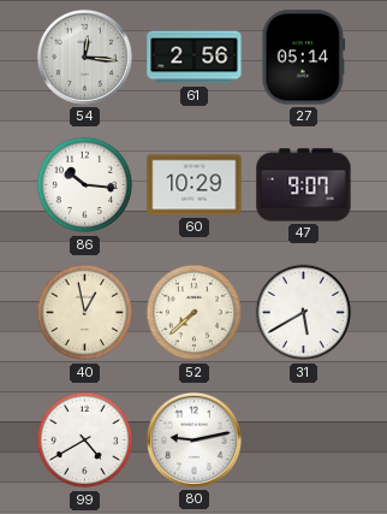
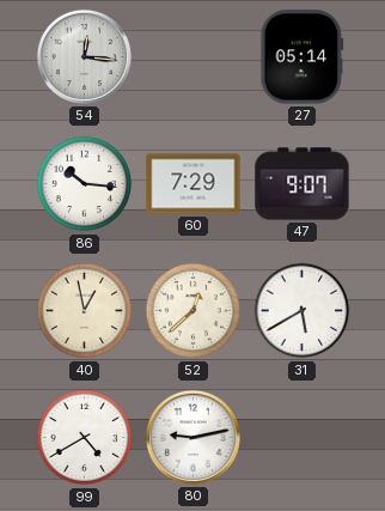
61: 2:56 -> none (195, 58)
60: 10:29 -> 7:29 (194, 184)
52: 7:38 -> 12:38 (194, 311)
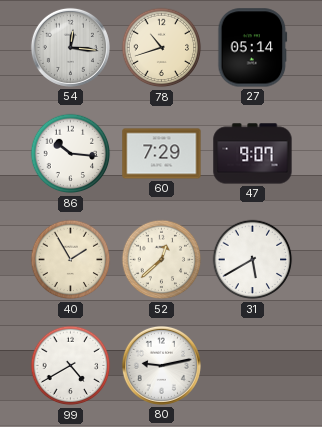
78: none -> 10:42 (162, 48)
40: 12:58 -> 1:55 (71, 260)
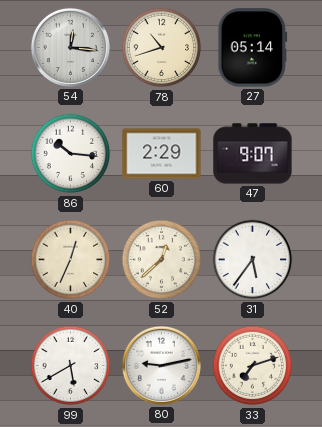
60: 7:29 -> 2:29 (162, 154)
40: 1:55 -> 12:34 (71, 260)
31: 5:40 -> 5:36 (253, 260)
99: 4:40 -> 5:40 (71, 366)
33: none -> 7:12 (253, 366)
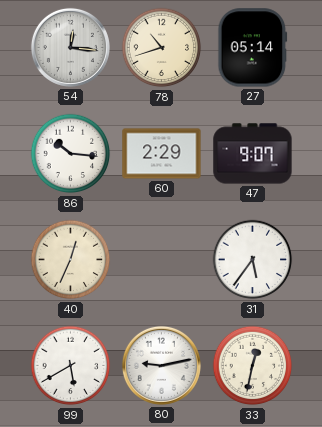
52: 12:38 -> none (162, 260)
33: 7:12 -> 12:32 (253, 366)
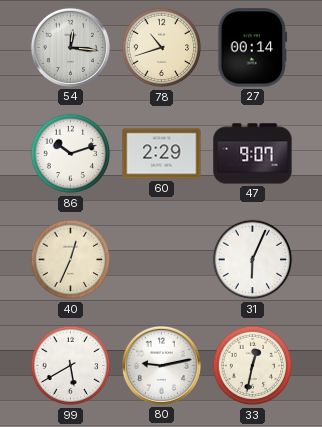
27: 05:14 -> 00:14 (253, 48)
86: 10:16 -> 10:12 (71, 154)
31: 5:36 -> 6:04 (253, 260)
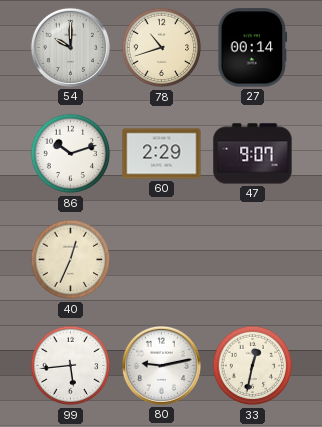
54: 12:16 -> 10:00 (70, 47)
31: 6:04 -> none (253, 260)
99: 5:40 -> 5:44 (71, 366)
